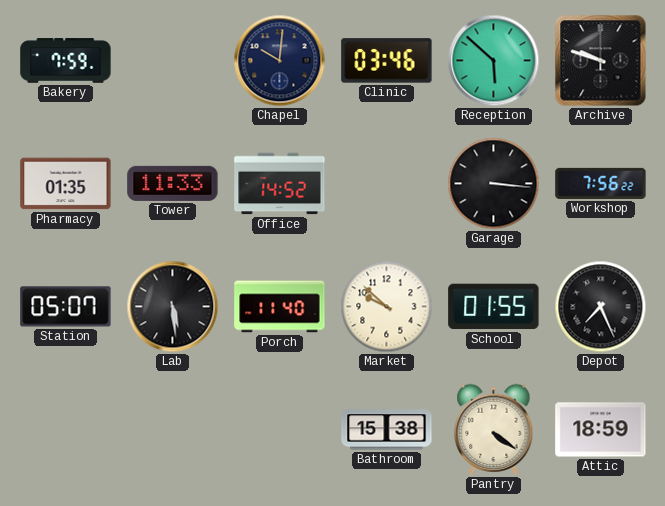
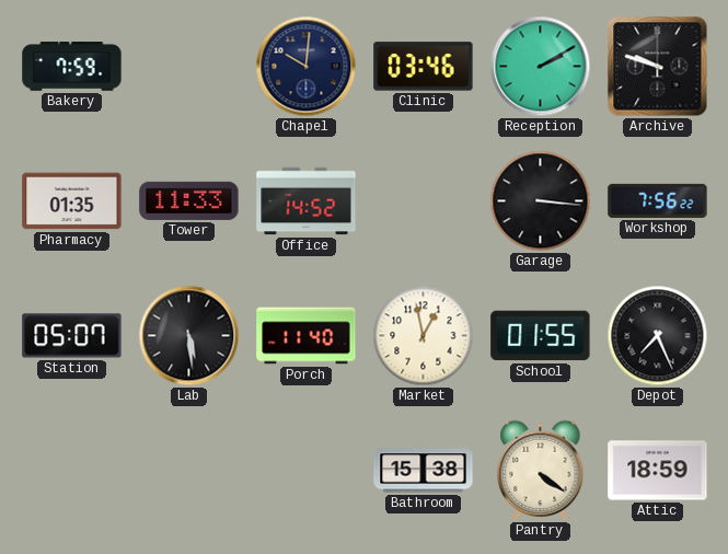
Reception: 5:52 -> 2:10 (541, 67)
Market: 9:52 -> 12:58 (424, 336)
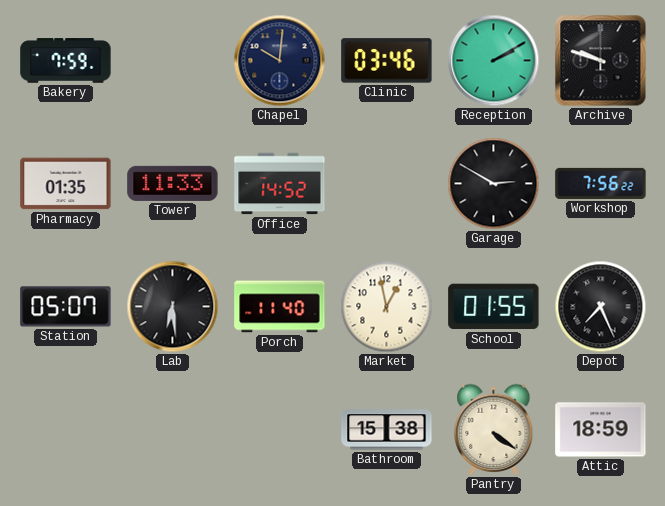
Garage: 3:16 -> 2:50 (494, 184)
Lab: 5:29 -> 6:29 (173, 307)
